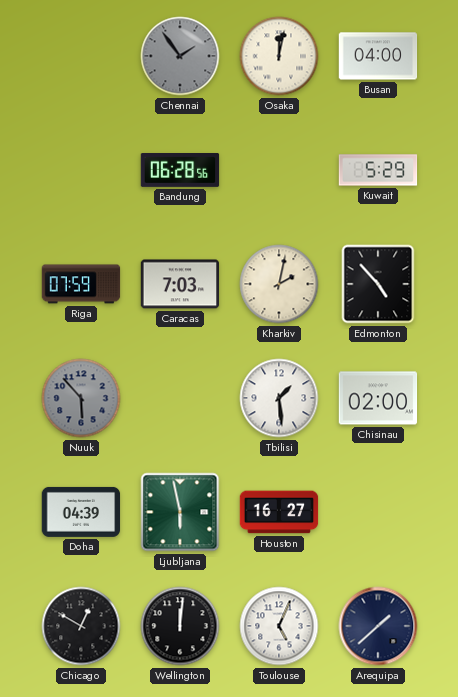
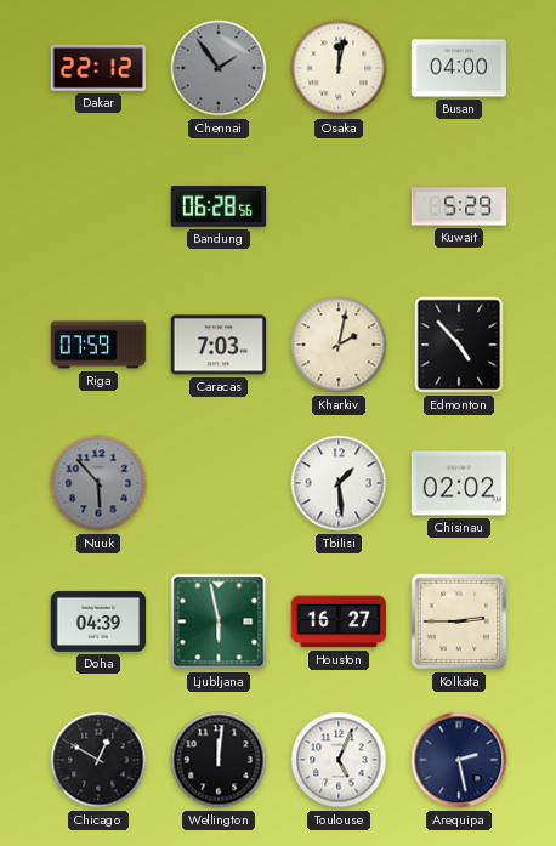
Dakar: none -> 22:12 (98, 68)
Chisinau: 02:00 -> 02:02 (459, 483)
Kolkata: none -> 2:45 (459, 621)
Arequipa: 1:38 -> 2:28 (459, 760)
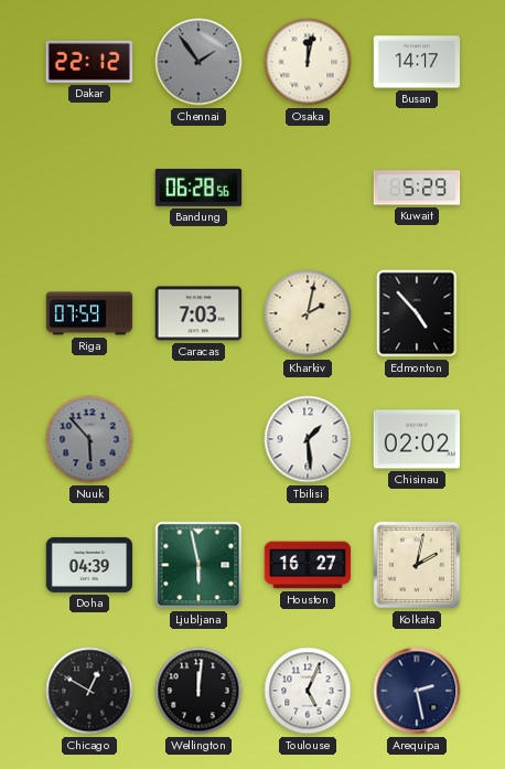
Busan: 04:00 -> 14:17 (417, 62)
Kolkata: 2:45 -> 2:02 (417, 565)
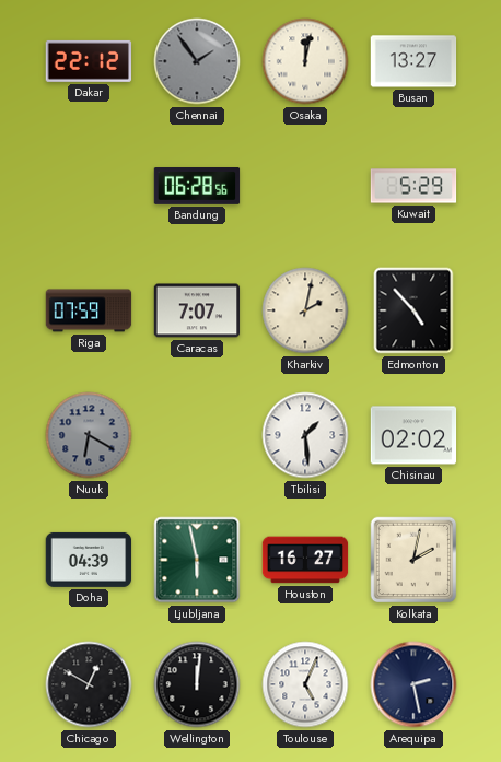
Busan: 14:17 -> 13:27 (413, 61)
Caracas: 7:03 -> 7:07 (197, 310)
Nuuk: 5:53 -> 6:20 (89, 435)
